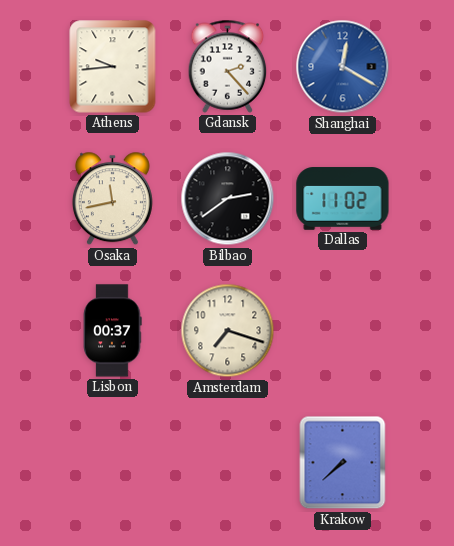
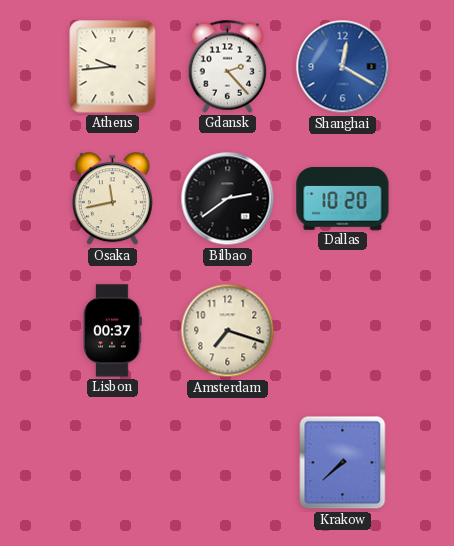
Dallas: 11:02 -> 10:20 (343, 199)
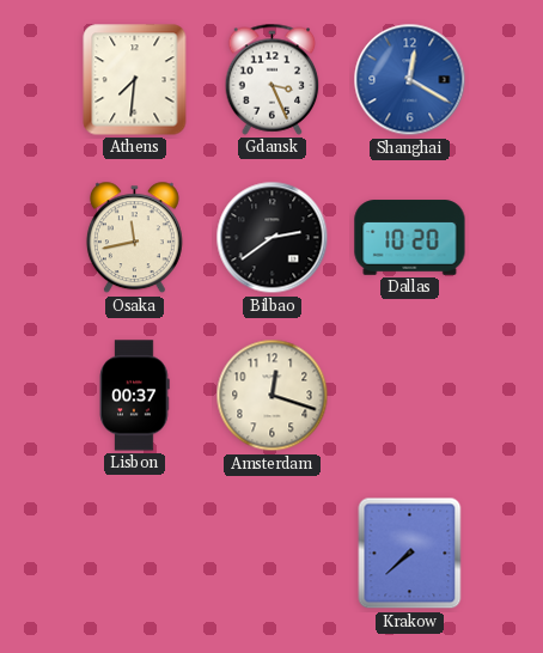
Athens: 9:44 -> 7:31 (135, 80)
Gdansk: 2:23 -> 3:26 (273, 79)
Amsterdam: 7:18 -> 12:18 (273, 396)
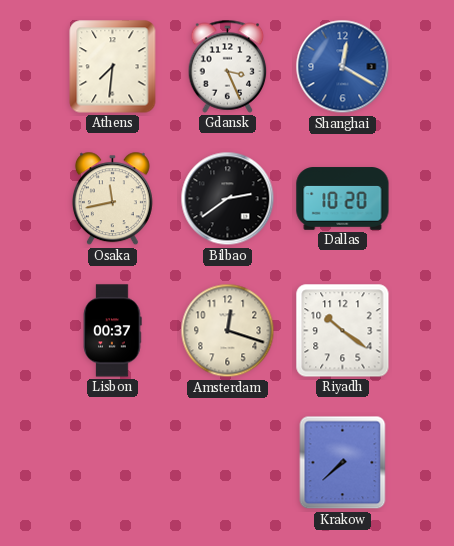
Riyadh: none -> 10:21 (343, 331)
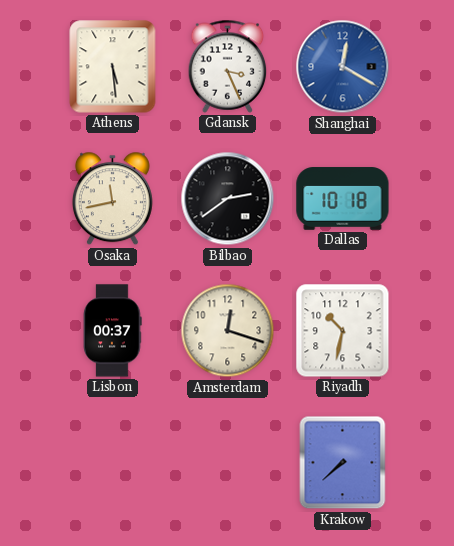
Athens: 7:31 -> 5:29 (113, 67)
Dallas: 10:20 -> 10:18 (343, 199)
Riyadh: 10:21 -> 10:32 (343, 331)
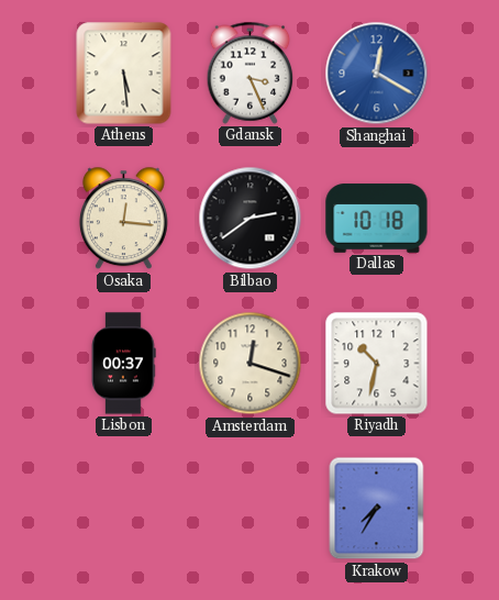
Osaka: 11:43 -> 12:16 (123, 219)
Krakow: 7:38 -> 7:35 (377, 509)
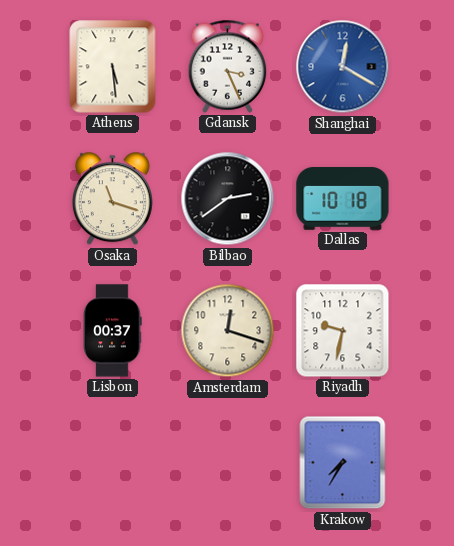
Osaka: 12:16 -> 11:18 (112, 199)
Riyadh: 10:32 -> 9:32 (343, 331)
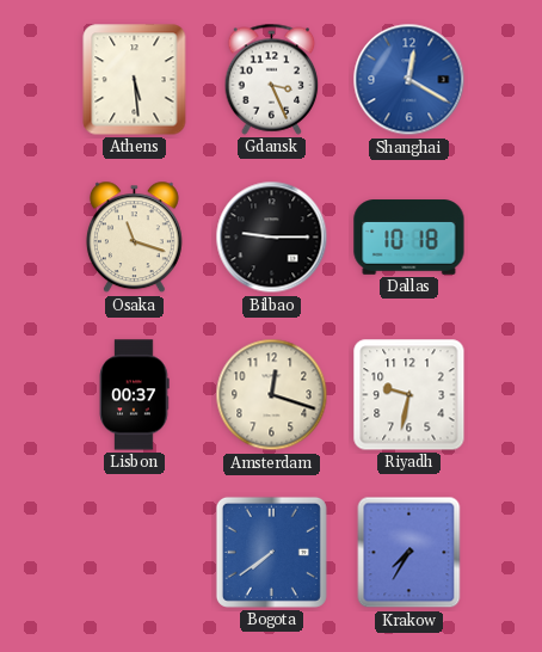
Bilbao: 2:39 -> 9:15 (272, 238)
Bogota: none -> 7:39 (271, 552)
